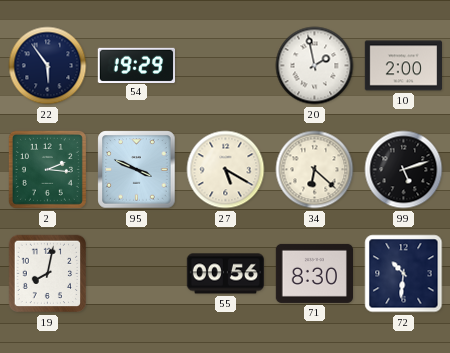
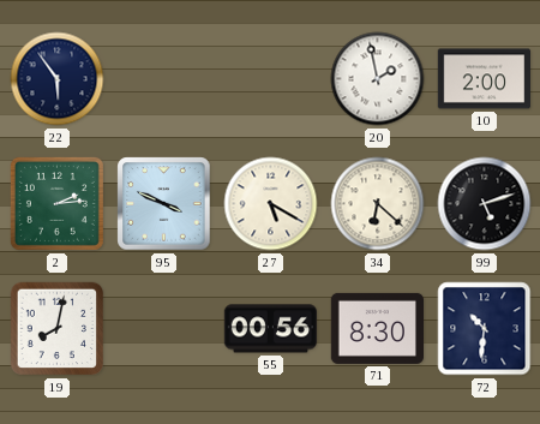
54: 19:29 -> none (136, 65)
2: 2:16 -> 2:14 (56, 203)
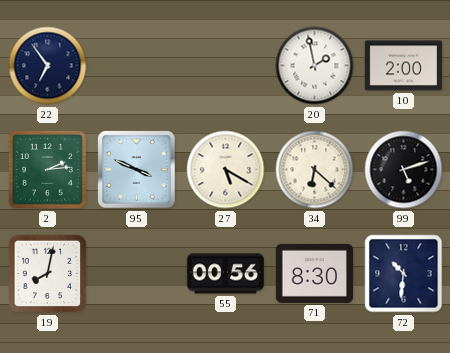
22: 5:54 -> 6:54 (48, 66)
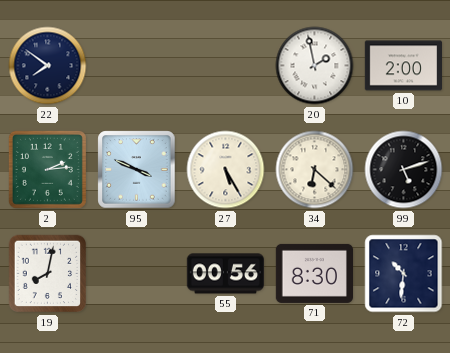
22: 6:54 -> 7:51 (48, 66)
27: 5:20 -> 5:25 (226, 170)
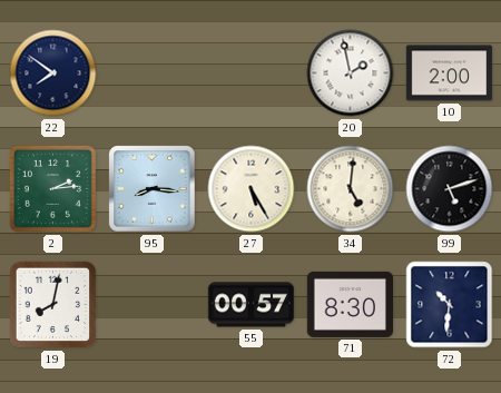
95: 3:49 -> 8:16 (153, 189)
34: 6:22 -> 5:01 (351, 189)
55: 00:56 -> 00:57 (250, 305)
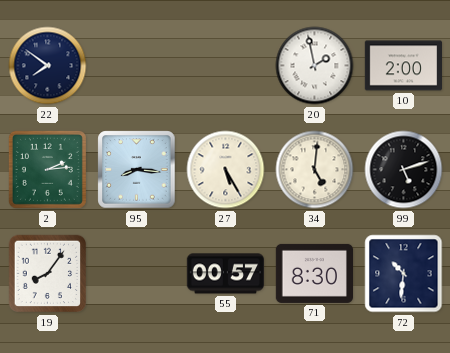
19: 8:02 -> 8:06 (48, 274)
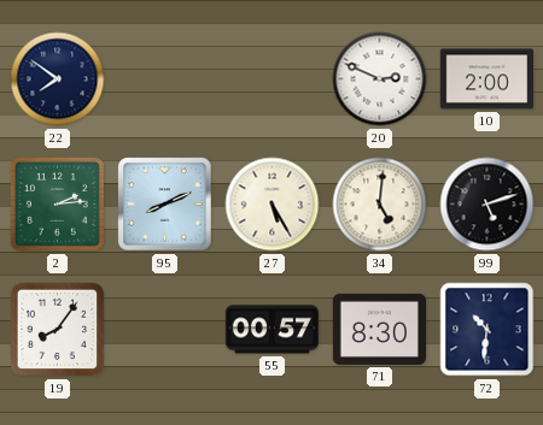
20: 1:58 -> 2:49 (380, 79)
95: 8:16 -> 8:11 (165, 205)
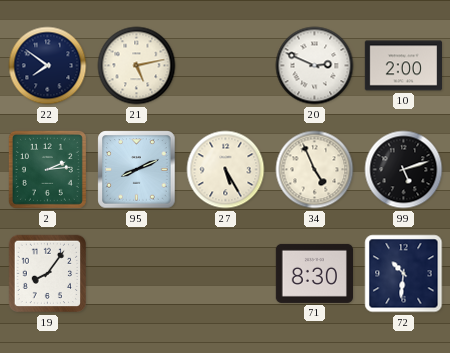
21: none -> 5:13 (137, 66)
34: 5:01 -> 4:56 (315, 170)
55: 00:57 -> none (271, 330)
